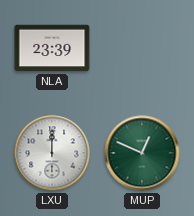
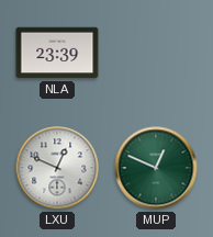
LXU: 12:00 -> 12:49 (57, 168)
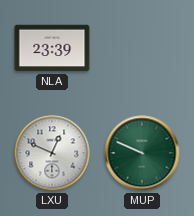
MUP: 12:49 -> 9:49 (142, 153)
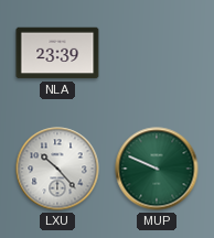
LXU: 12:49 -> 10:23 (57, 169)
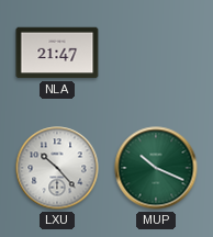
NLA: 23:39 -> 21:47 (57, 53)
MUP: 9:49 -> 10:19 (156, 168)
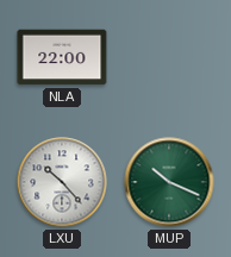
NLA: 21:47 -> 22:00 (62, 57)
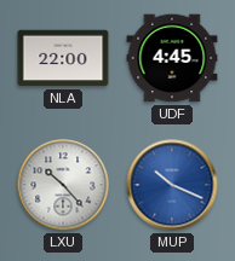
UDF: none -> 4:45 (172, 58)
MUP dial: green -> blue (172, 185)
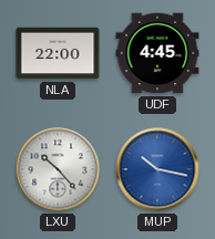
MUP: 10:19 -> 10:17 (157, 169)
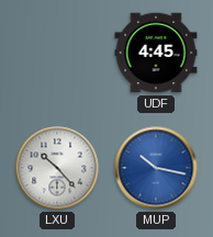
NLA: 22:00 -> none (58, 53)
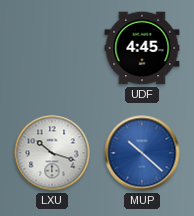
LXU: 10:23 -> 10:18 (52, 153)
MUP: 10:17 -> 10:22 (142, 153)
